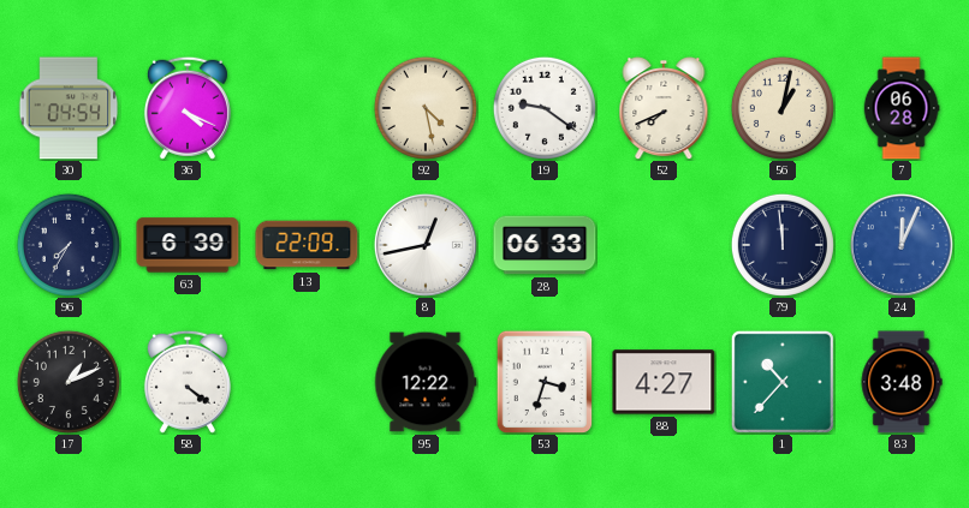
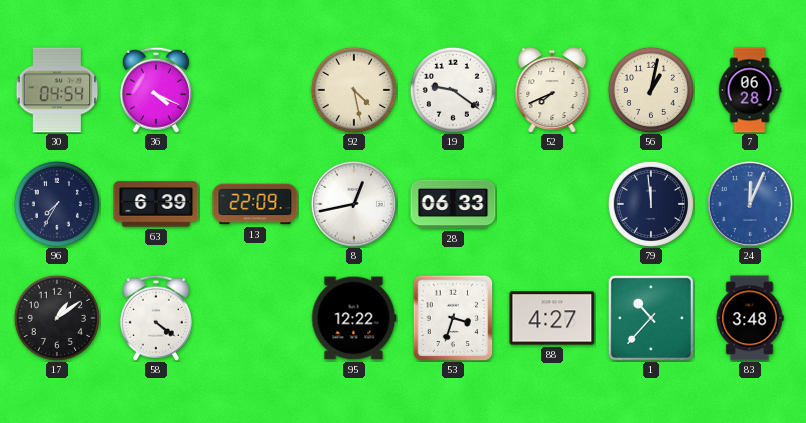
17: 1:11 -> 1:09 (57, 318)
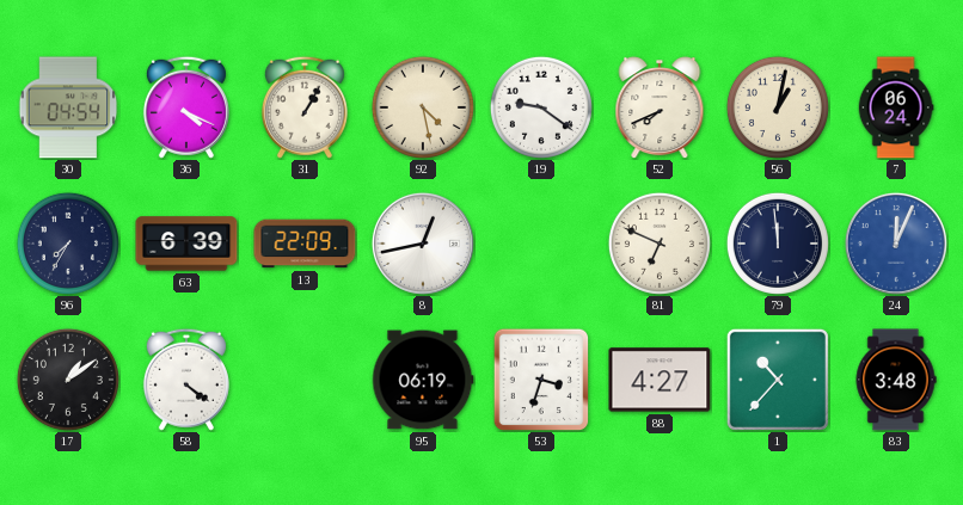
31: none -> 1:05 (305, 107)
7: 06:28 -> 06:24 (896, 107)
28: 06:33 -> none (453, 204)
81: none -> 6:49 (660, 244)
95: 12:22 -> 06:19 (423, 380)
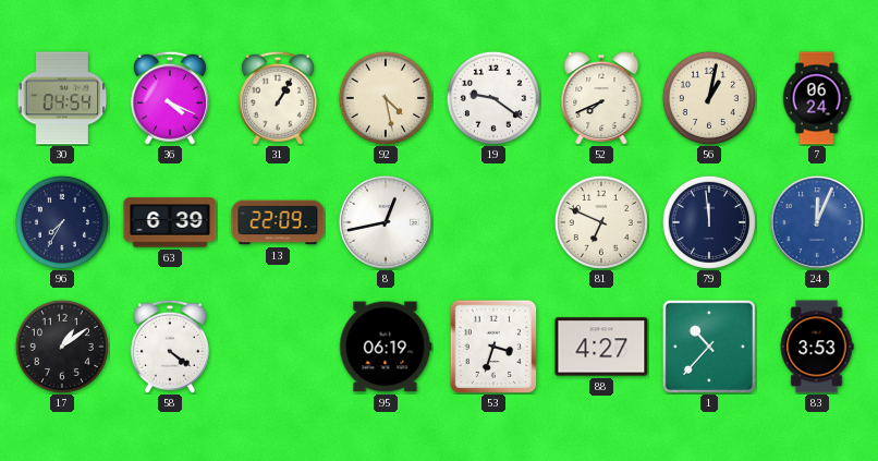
83: 3:48 -> 3:53 (817, 347)
